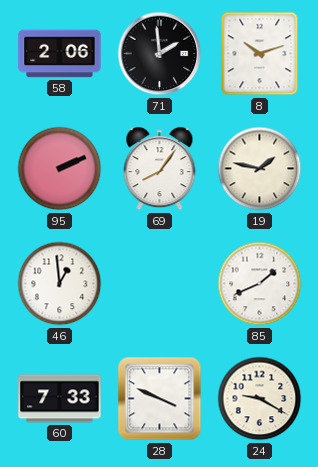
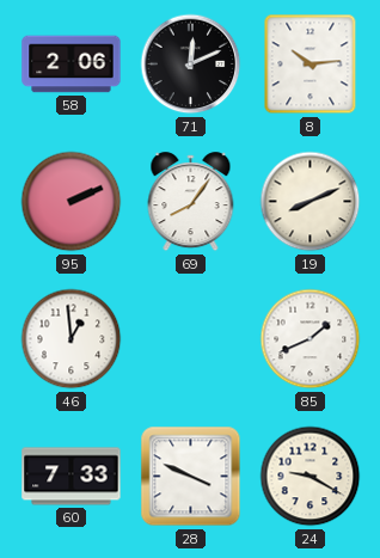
71: 1:59 -> 12:11 (191, 65)
8: 10:12 -> 10:14 (311, 65)
19: 1:47 -> 8:11 (311, 202)
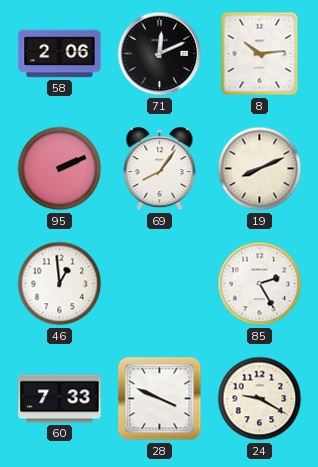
85: 1:41 -> 2:25 (260, 284)
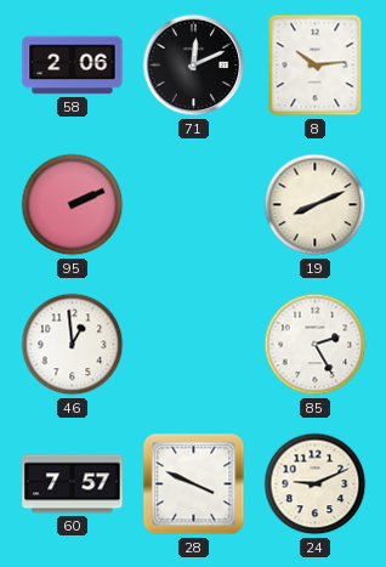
69: 8:06 -> none (160, 169)
60: 7:33 -> 7:57 (73, 484)
24: 9:20 -> 9:11 (316, 484)
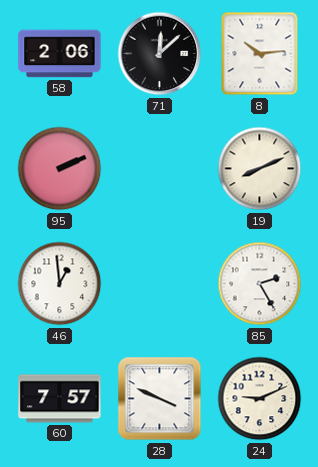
71: 12:11 -> 12:08 (160, 54)
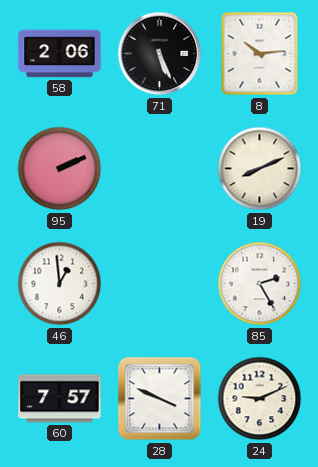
71: 12:08 -> 5:26 (160, 54)
